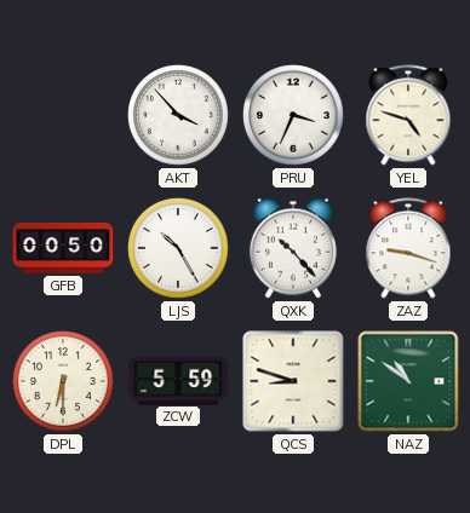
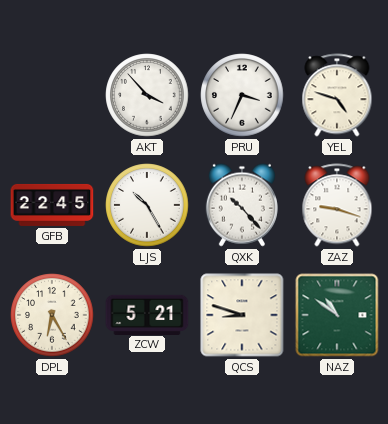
GFB: 00:50 -> 22:45 (52, 205)
DPL: 6:30 -> 6:25 (52, 315)
ZCW: 5:59 -> 5:21 (147, 314)
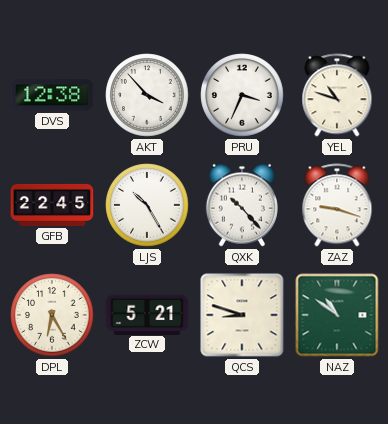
DVS: none -> 12:38 (52, 95)
YEL: 4:48 -> 10:48 (337, 95)
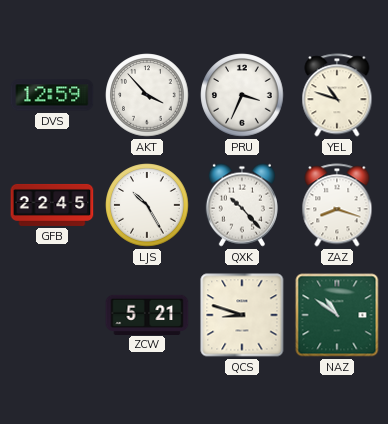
DVS: 12:38 -> 12:59 (52, 95)
ZAZ: 9:18 -> 8:18 (337, 205)
DPL: 6:25 -> none (52, 315)
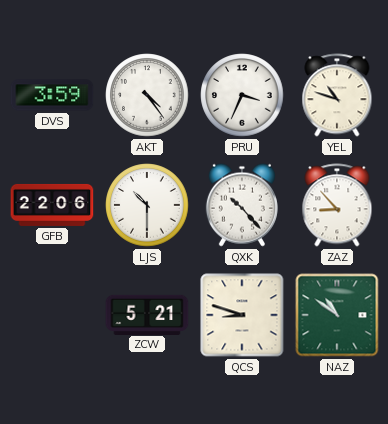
DVS: 12:59 -> 3:59 (52, 95)
AKT: 3:53 -> 4:24 (147, 95)
GFB: 22:45 -> 22:06 (52, 205)
LJS: 10:25 -> 10:30 (147, 205)
ZAZ: 8:18 -> 8:53 (337, 205)
